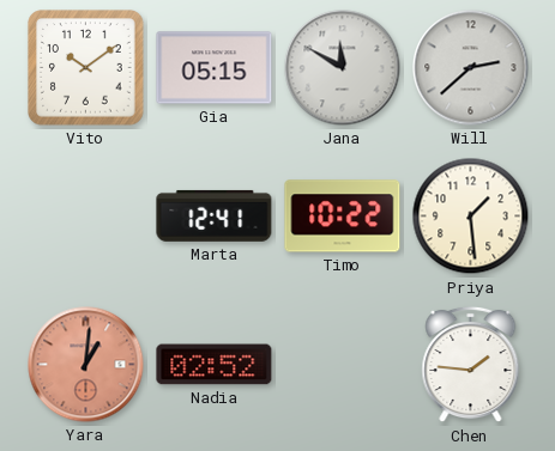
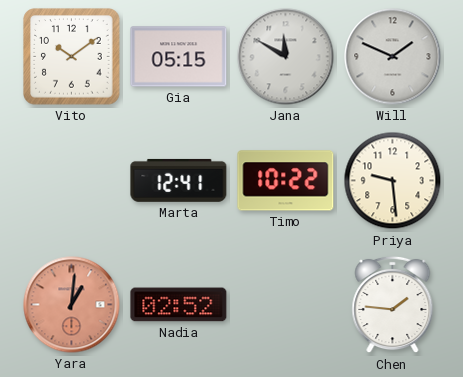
Will: 2:38 -> 1:49 (393, 57)
Priya: 1:29 -> 9:29 (393, 181)
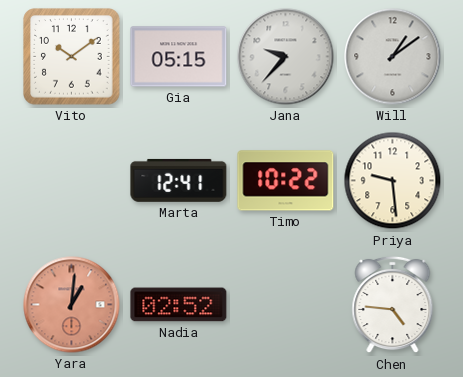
Jana: 11:50 -> 9:37 (286, 57)
Will: 1:49 -> 1:09 (393, 57)
Chen: 1:46 -> 4:46 (393, 305)
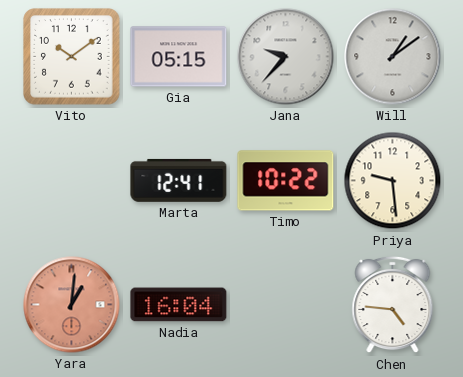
Nadia: 02:52 -> 16:04 (179, 305)
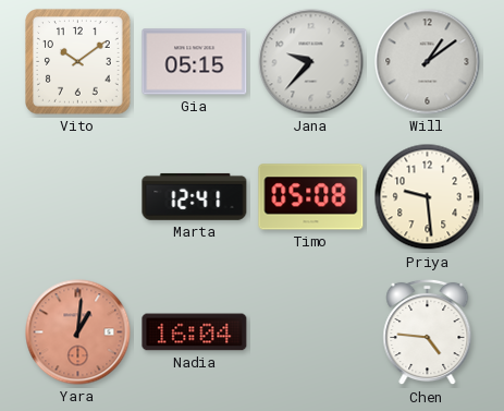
Timo: 10:22 -> 05:08 (311, 197)
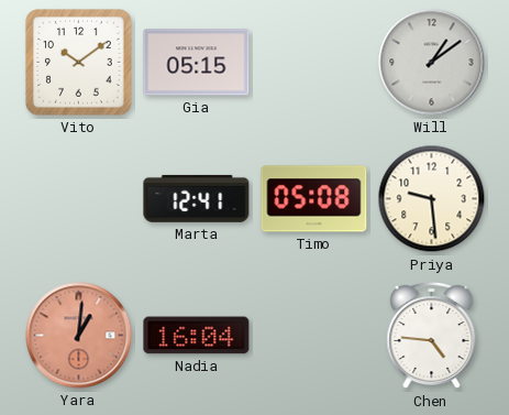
Jana: 9:37 -> none (311, 62)
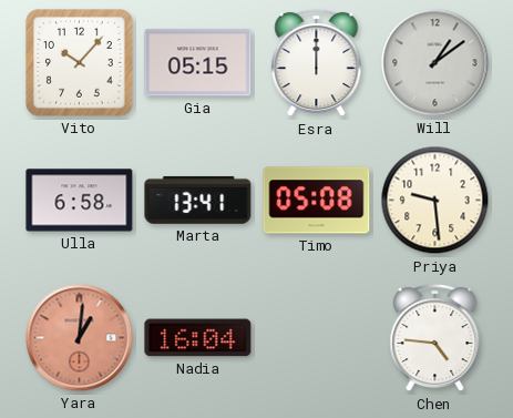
Vito: 10:09 -> 10:07 (80, 63)
Esra: none -> 12:00 (317, 63)
Ulla: none -> 6:58 (80, 201)
Marta: 12:41 -> 13:41 (198, 200)
